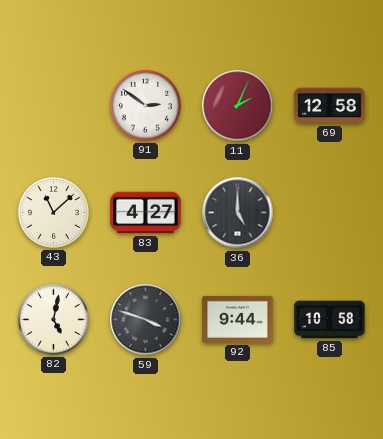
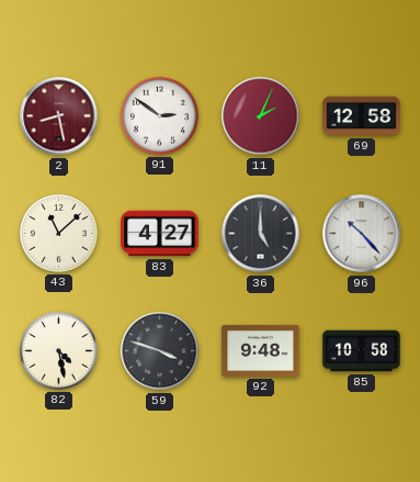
2: none -> 8:28 (59, 116)
96: none -> 10:23 (362, 234)
82: 5:02 -> 4:28 (58, 350)
92: 9:44 -> 9:48 (261, 350)
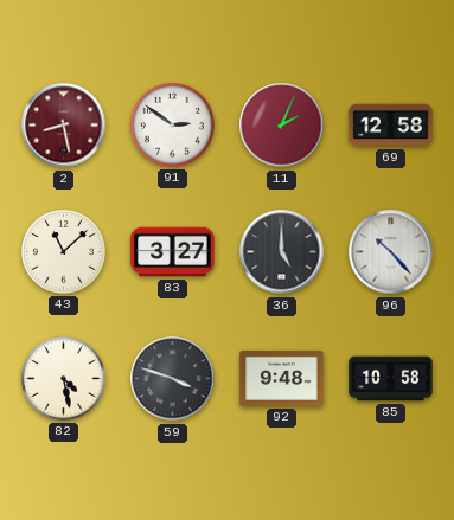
83: 4:27 -> 3:27 (173, 252)
